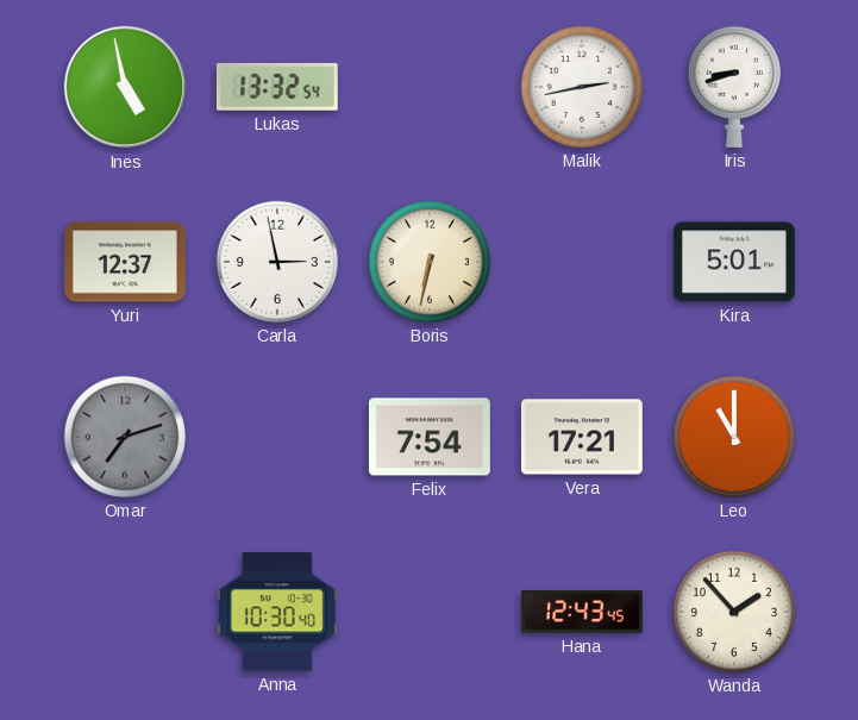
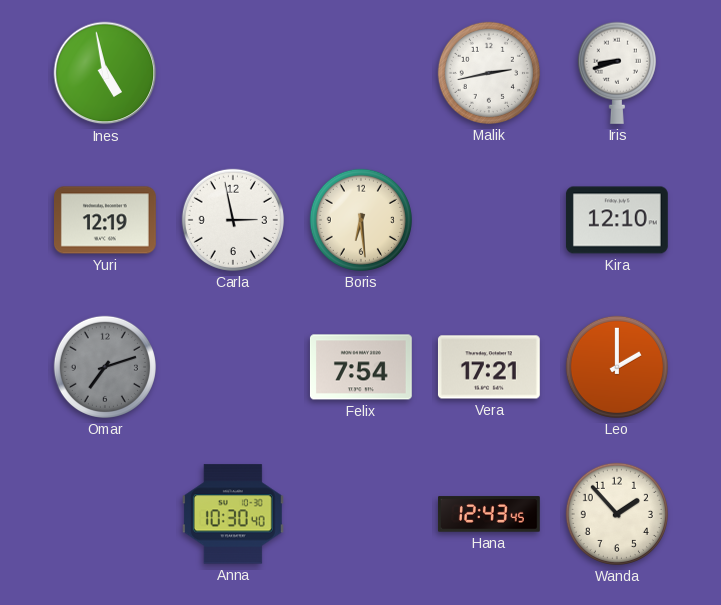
Lukas: 13:32 -> none (277, 87)
Yuri: 12:37 -> 12:19 (106, 220)
Boris: 6:32 -> 6:29 (361, 220)
Kira: 5:01 -> 12:10 (617, 220)
Leo: 11:00 -> 2:00 (617, 367)
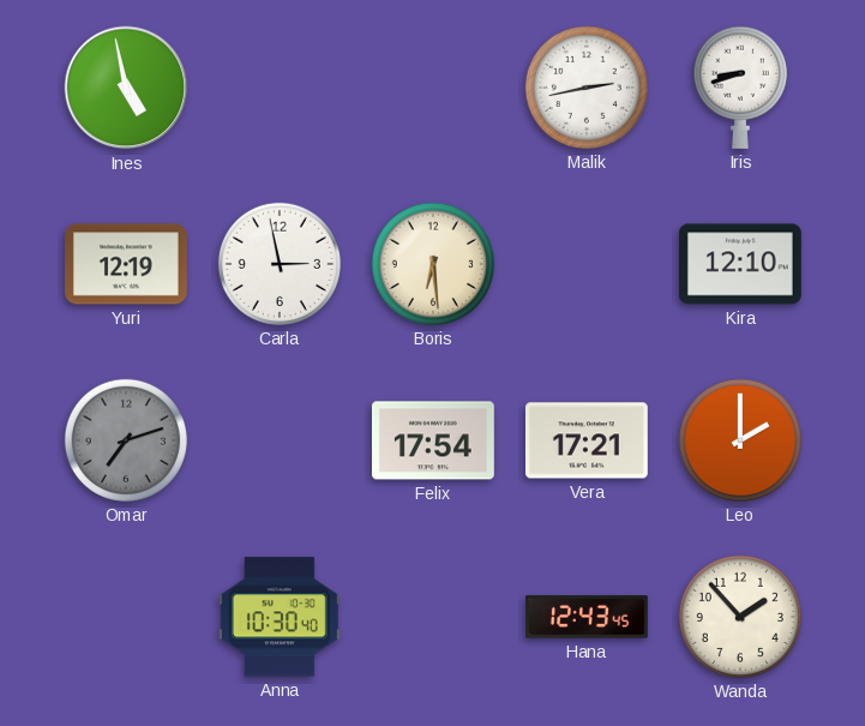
Felix: 7:54 -> 17:54 (433, 440)
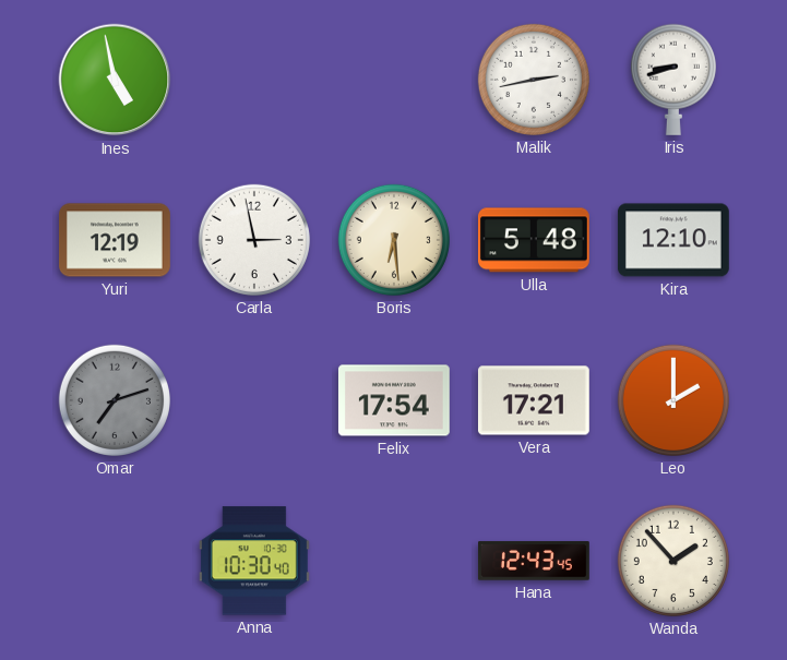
Ulla: none -> 5:48 (534, 240)
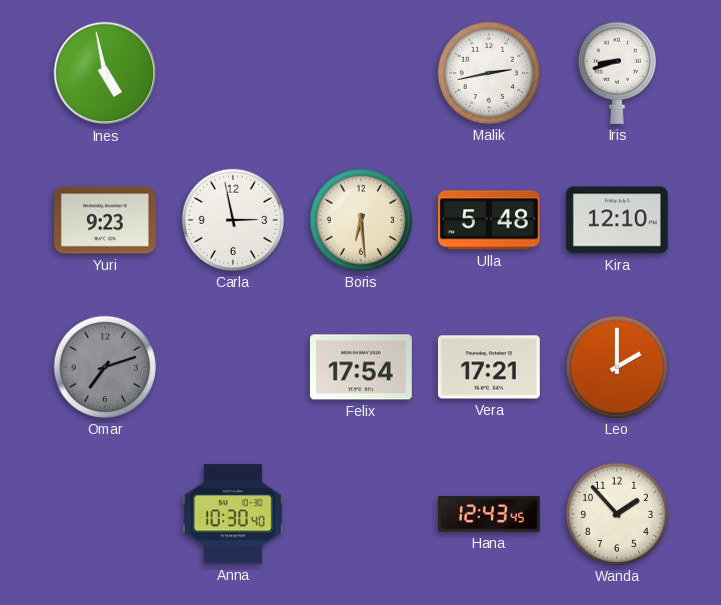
Yuri: 12:19 -> 9:23 (106, 220)
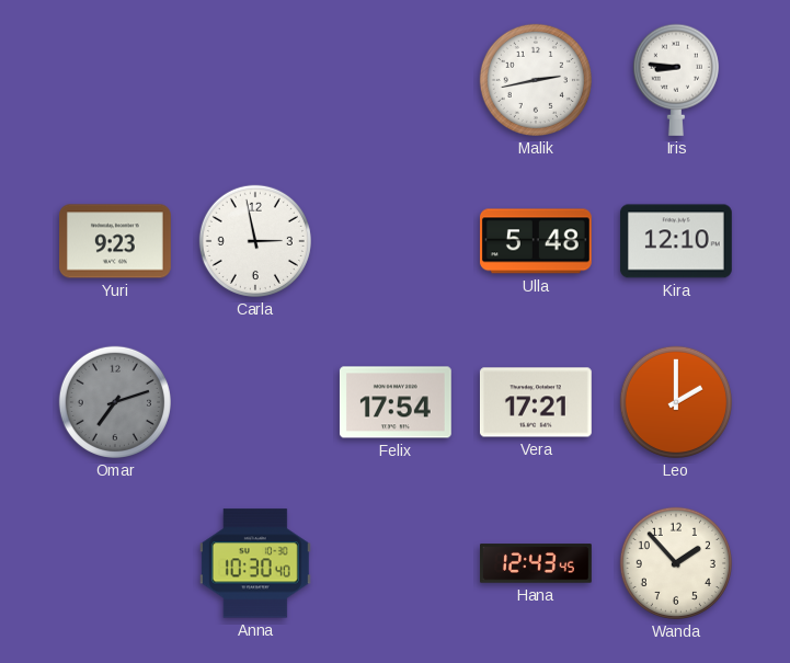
Ines: 4:58 -> none (105, 73)
Iris: 8:42 -> 8:46 (676, 80)
Boris: 6:29 -> none (361, 220)
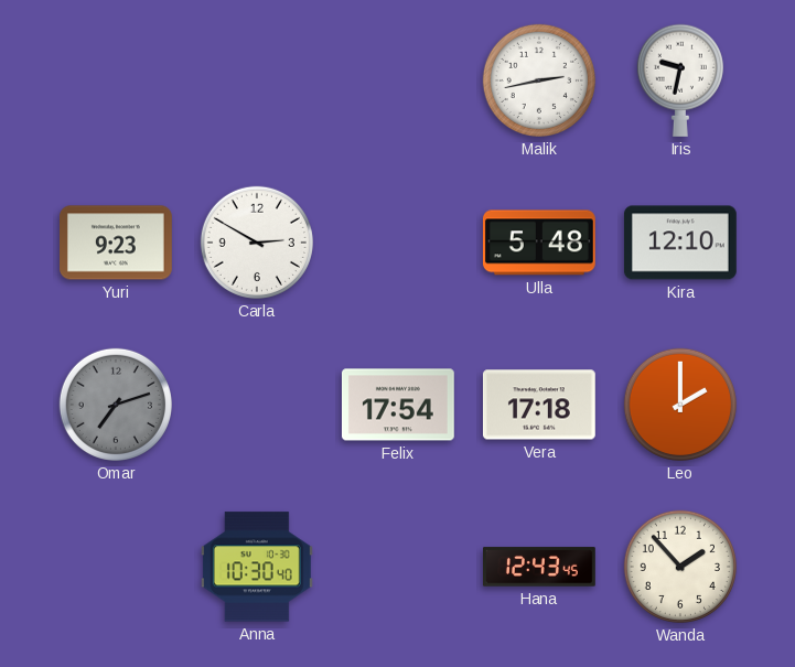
Iris: 8:46 -> 9:32 (680, 80)
Carla: 2:58 -> 2:50 (257, 243)
Vera: 17:21 -> 17:18 (539, 405)
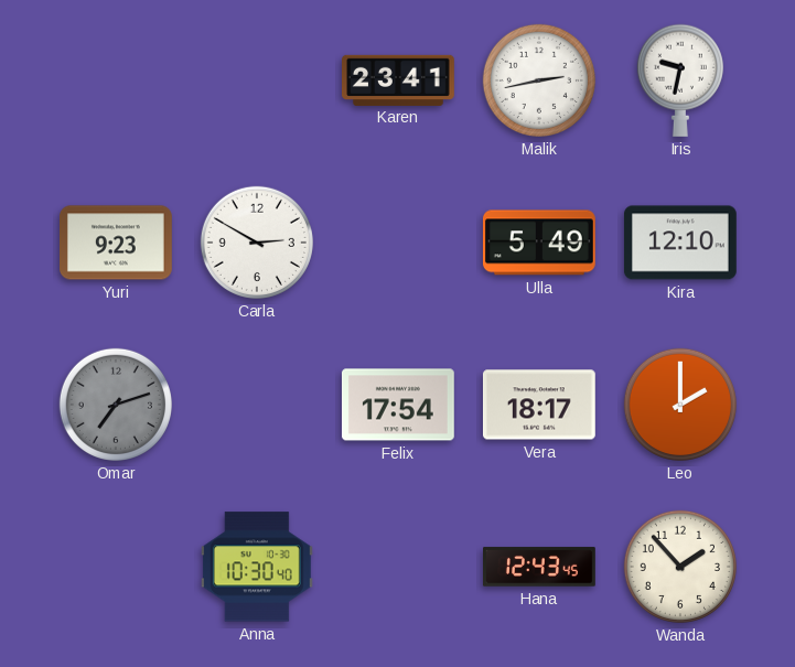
Karen: none -> 23:41 (399, 79)
Ulla: 5:48 -> 5:49 (539, 243)
Vera: 17:18 -> 18:17 (539, 405)
